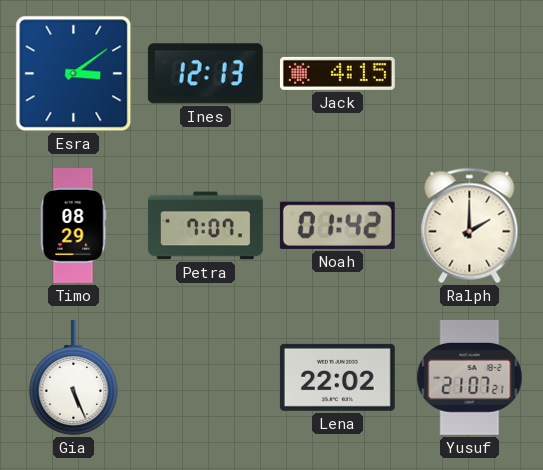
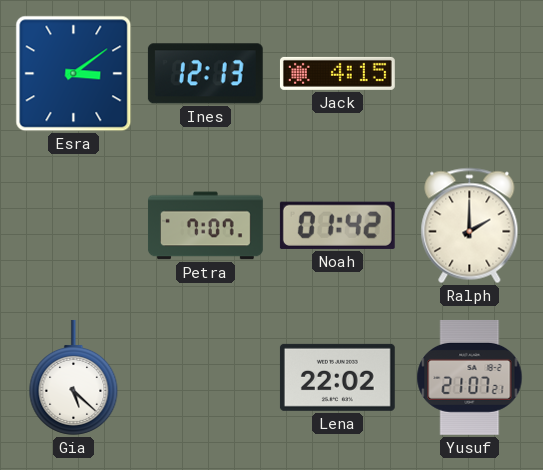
Timo: 08:29 -> none (74, 226)
Gia: 5:26 -> 5:22 (74, 377)
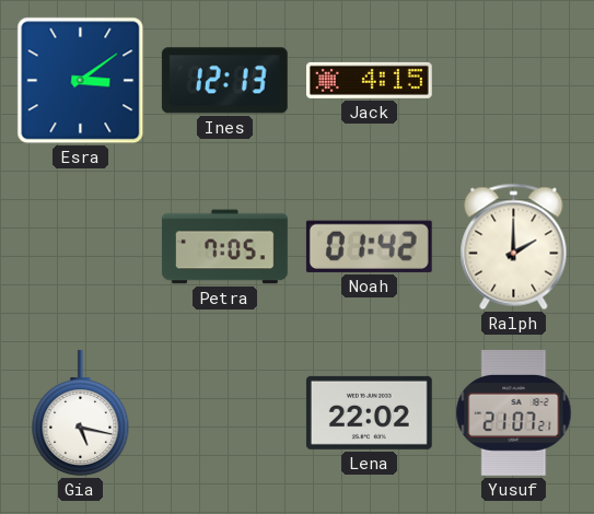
Petra: 7:07 -> 7:05 (225, 247)
Gia: 5:22 -> 5:17 (81, 412)
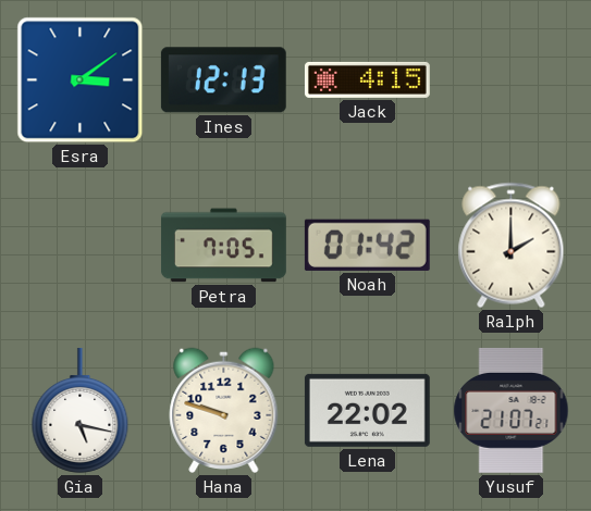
Hana: none -> 9:48 (224, 410)
